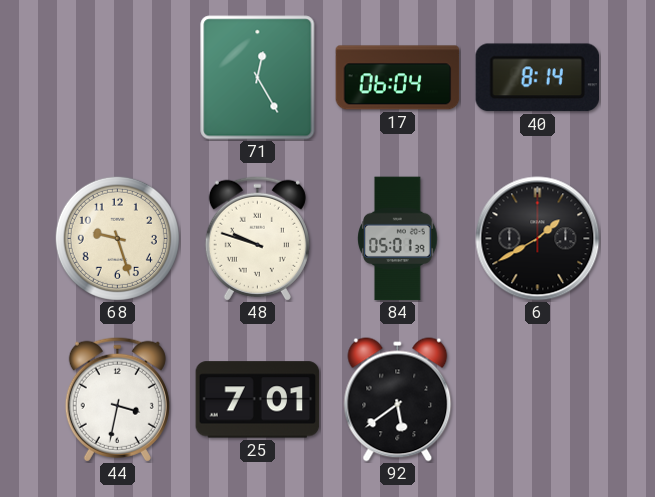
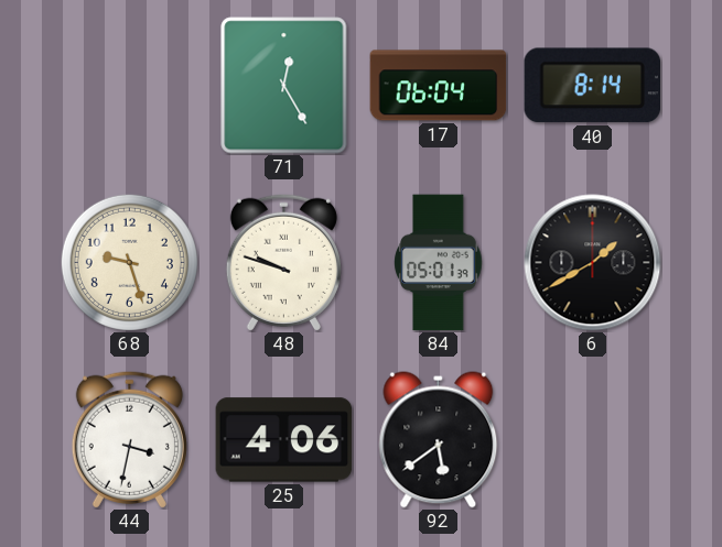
25: 7:01 -> 4:06 (284, 440)
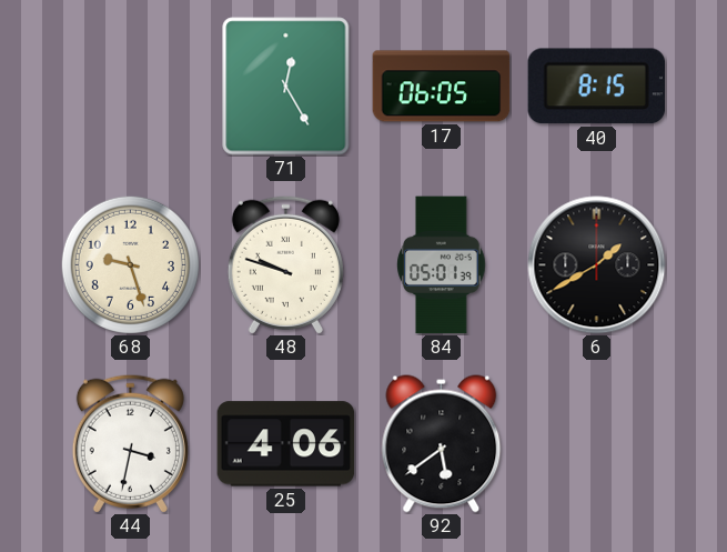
17: 06:04 -> 06:05 (442, 87)
40: 8:14 -> 8:15 (596, 87)
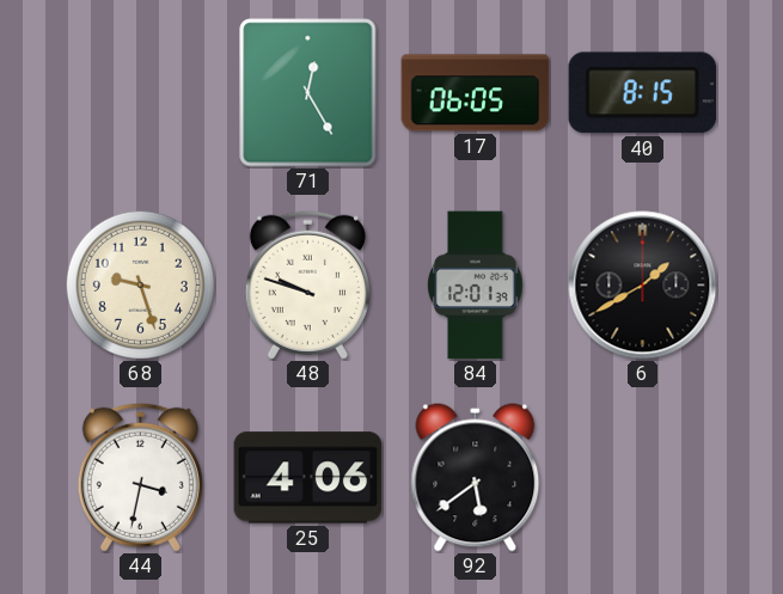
84: 05:01 -> 12:01 (476, 286)
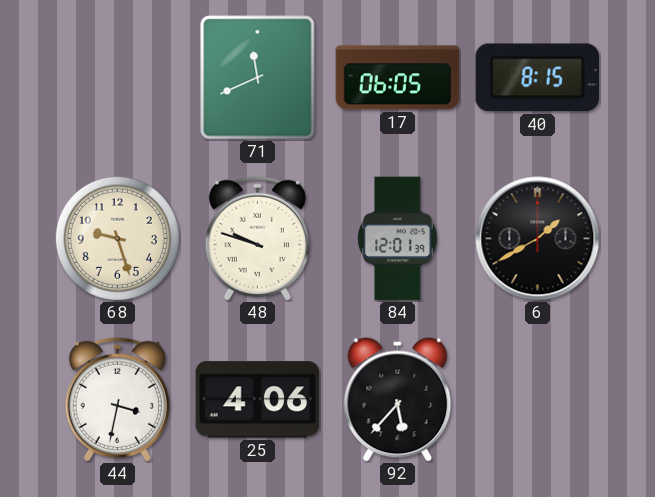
71: 12:25 -> 11:41 (258, 78)
92: 5:39 -> 5:37 (398, 400)
